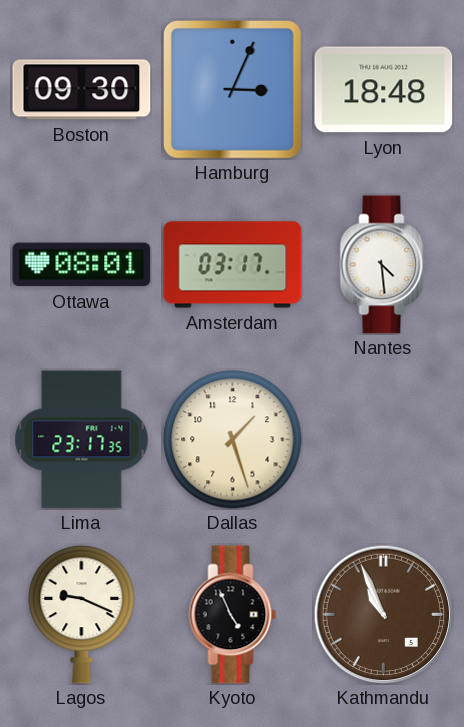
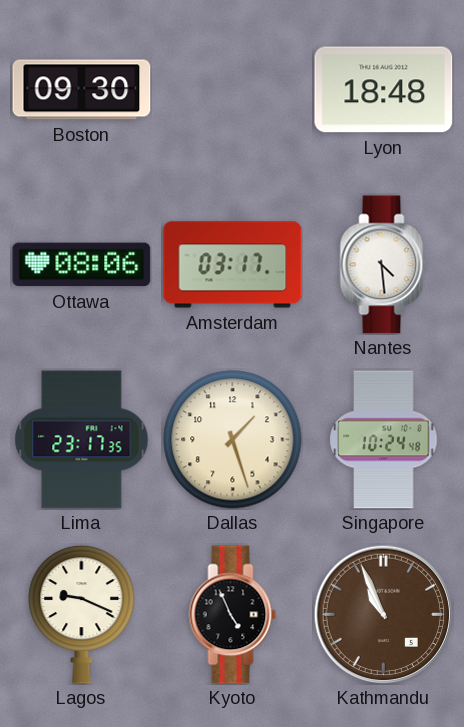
Hamburg: 3:04 -> none (233, 90)
Ottawa: 08:01 -> 08:06 (82, 265)
Singapore: none -> 10:24 (384, 440)
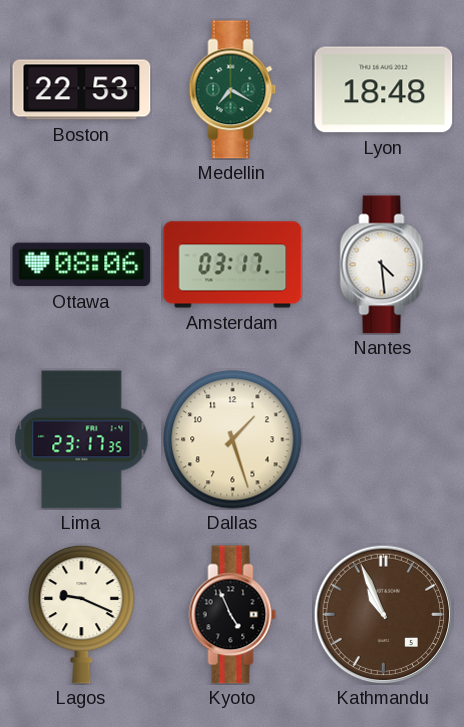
Boston: 09:30 -> 22:53 (82, 90)
Medellin: none -> 7:20 (233, 90)
Singapore: 10:24 -> none (384, 440)
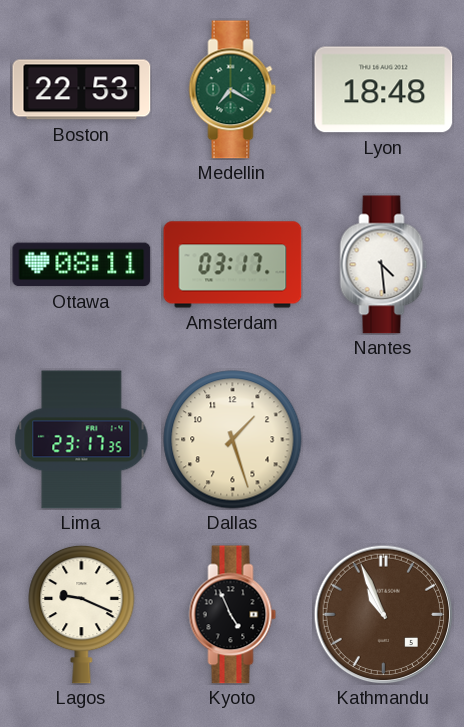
Ottawa: 08:06 -> 08:11 (82, 265)
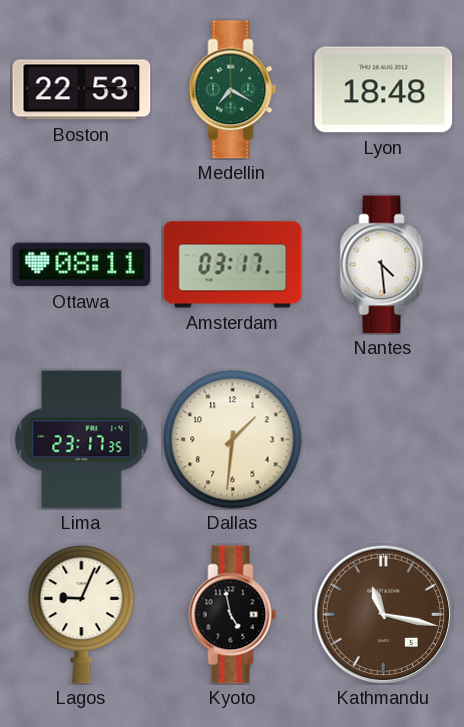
Dallas: 1:27 -> 1:31 (233, 440)
Lagos: 9:19 -> 9:04 (82, 614)
Kyoto: 4:56 -> 4:58 (233, 615)
Kathmandu: 10:56 -> 11:17 (383, 614)
